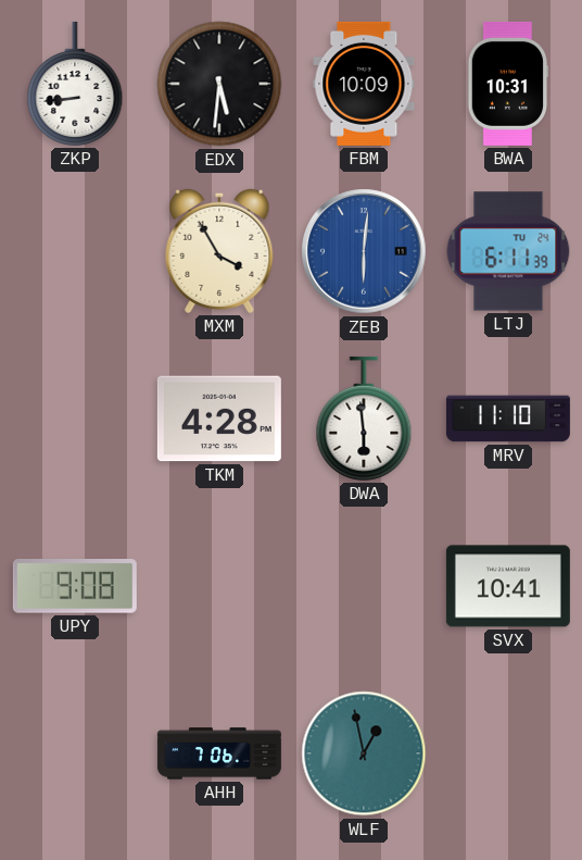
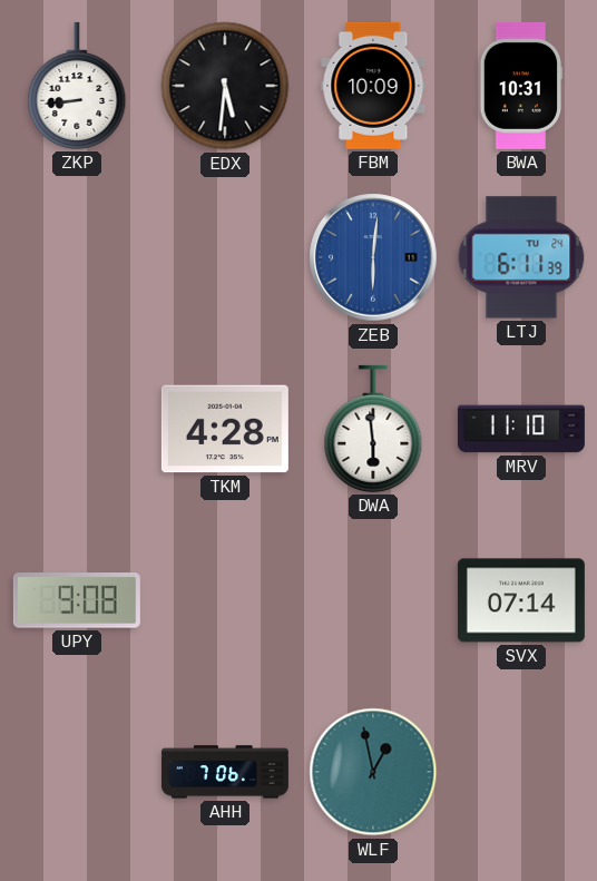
MXM: 3:55 -> none (219, 251)
SVX: 10:41 -> 07:14 (521, 600)
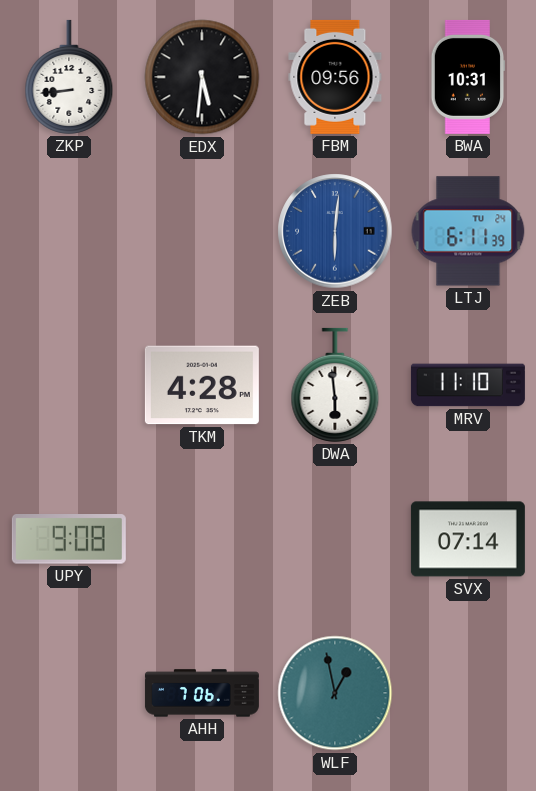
FBM: 10:09 -> 09:56 (335, 77)
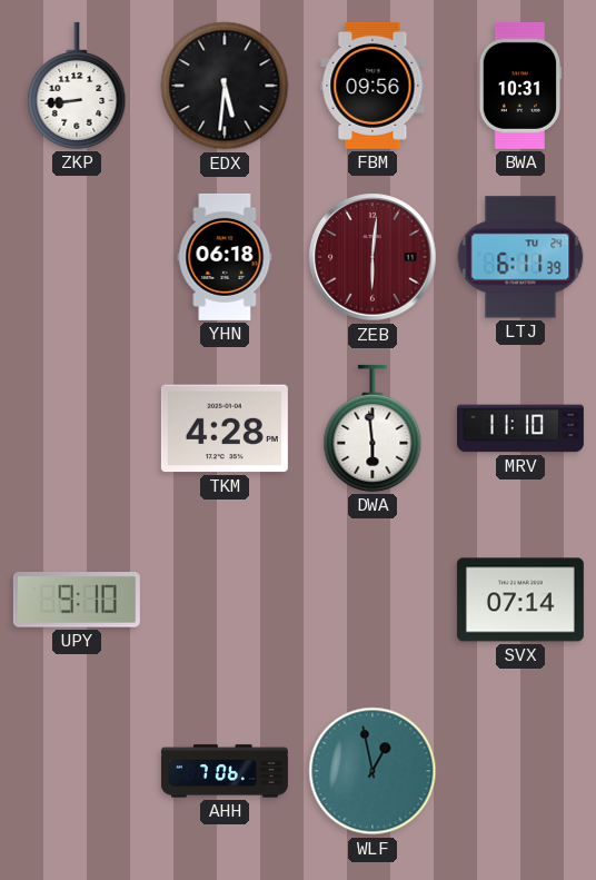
YHN: none -> 06:18 (225, 257)
ZEB dial: blue -> burgundy (372, 257)
UPY: 9:08 -> 9:10 (77, 600)
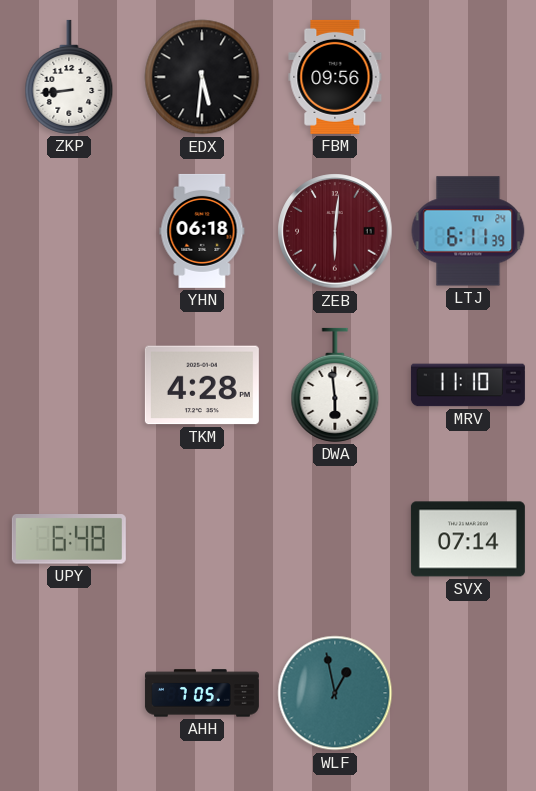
BWA: 10:31 -> none (520, 86)
UPY: 9:10 -> 6:48 (69, 539)
AHH: 7:06 -> 7:05 (202, 693)
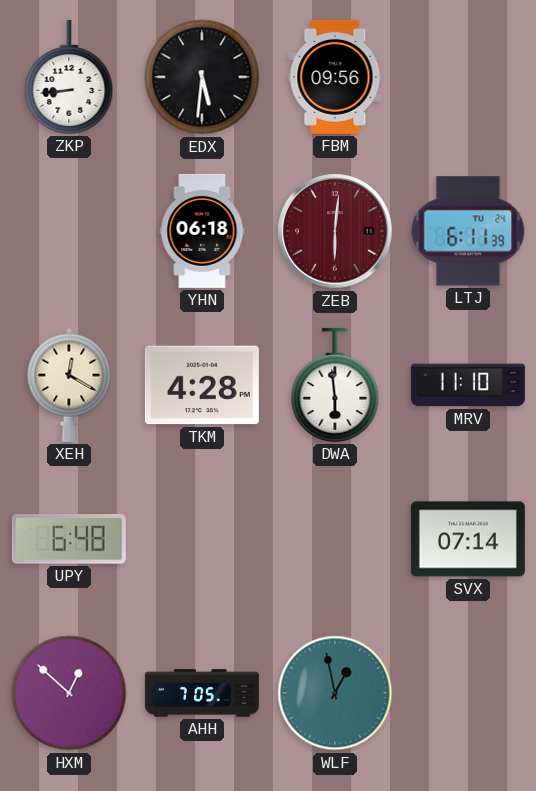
XEH: none -> 12:20 (69, 385)
HXM: none -> 12:52 (69, 693)
